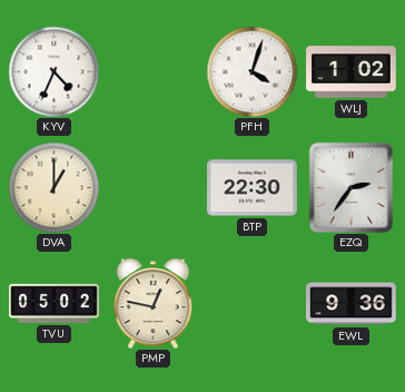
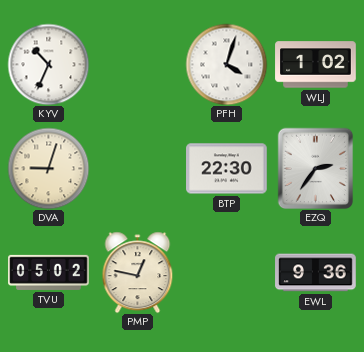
KYV: 4:34 -> 10:34 (48, 64)
DVA: 1:00 -> 9:03 (48, 168)
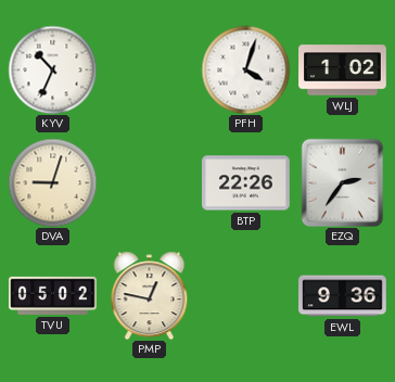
BTP: 22:30 -> 22:26 (246, 183)
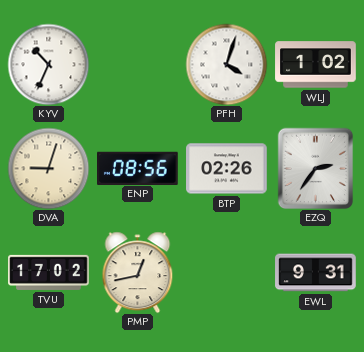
ENP: none -> 08:56 (138, 168)
BTP: 22:26 -> 02:26 (227, 169)
TVU: 05:02 -> 17:02 (49, 272)
PMP: 12:47 -> 12:43 (138, 272)
EWL: 9:36 -> 9:31 (316, 273)
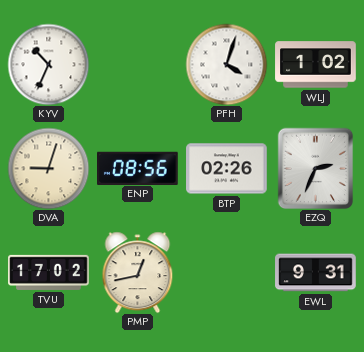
EZQ: 2:36 -> 2:34 (316, 168)
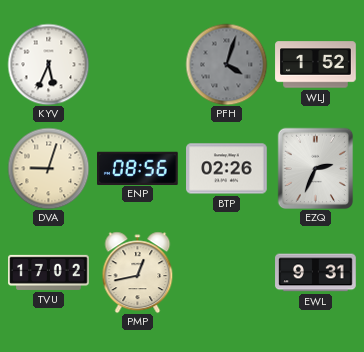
KYV: 10:34 -> 5:34 (48, 64)
PFH dial: white -> grey (226, 64)
WLJ: 1:02 -> 1:52 (316, 65)
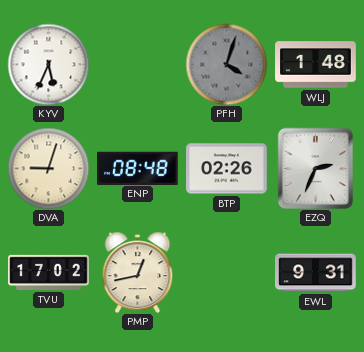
WLJ: 1:52 -> 1:48 (316, 65)
ENP: 08:56 -> 08:48 (138, 168)
